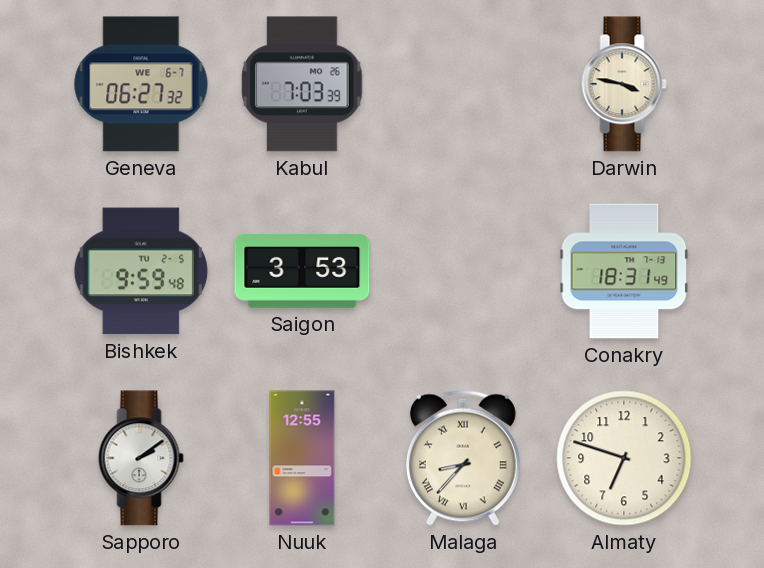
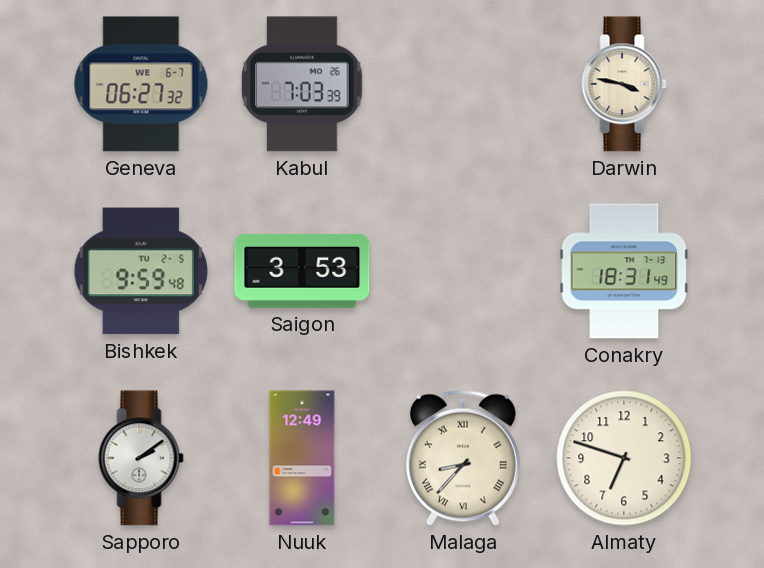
Nuuk: 12:55 -> 12:49 (302, 458)
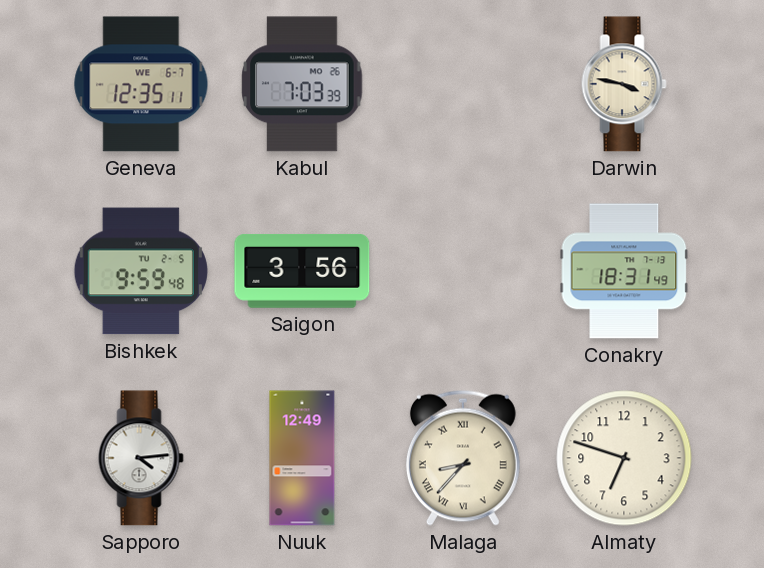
Geneva: 06:27 -> 12:35 (141, 84)
Saigon: 3:53 -> 3:56 (302, 271)
Sapporo: 2:09 -> 4:14 (141, 458)
